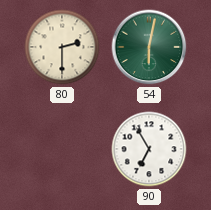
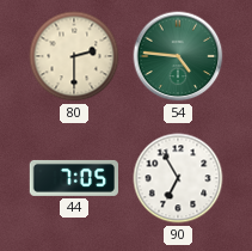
54: 6:02 -> 4:46 (178, 56)
44: none -> 7:05 (74, 178)
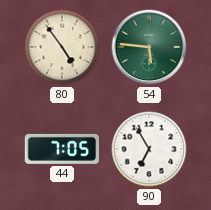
80: 2:30 -> 4:54 (62, 47)
54: 4:46 -> 5:46 (149, 47)
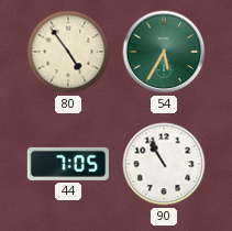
54: 5:46 -> 5:35 (164, 52)
90: 6:55 -> 10:55 (164, 164)
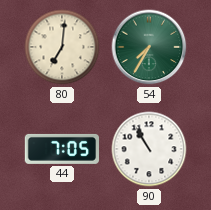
80: 4:54 -> 7:01 (62, 47)
54: 5:35 -> 7:35 (149, 47)
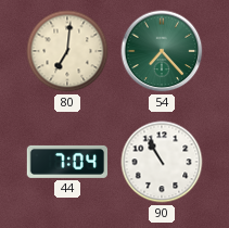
54: 7:35 -> 7:23 (162, 51)
44: 7:05 -> 7:04 (67, 162)
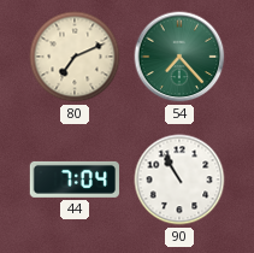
80: 7:01 -> 7:11 (75, 57)
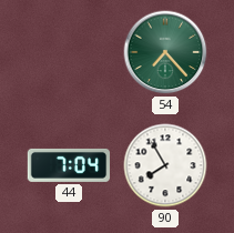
80: 7:11 -> none (75, 57)
90: 10:55 -> 7:55 (165, 165)
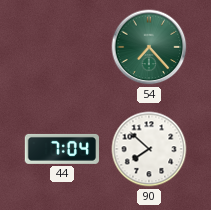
90: 7:55 -> 7:52 (149, 149)
